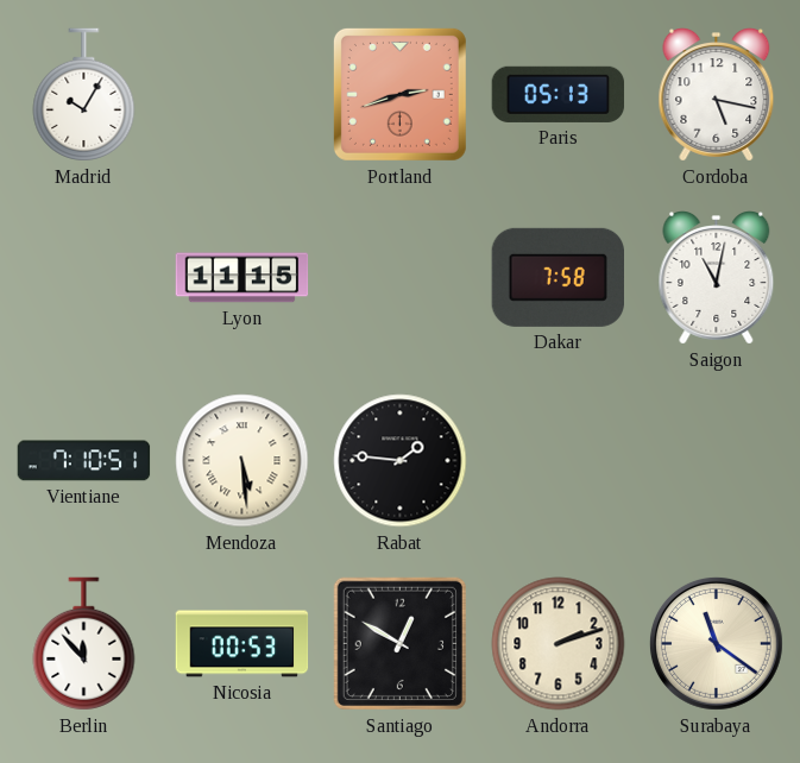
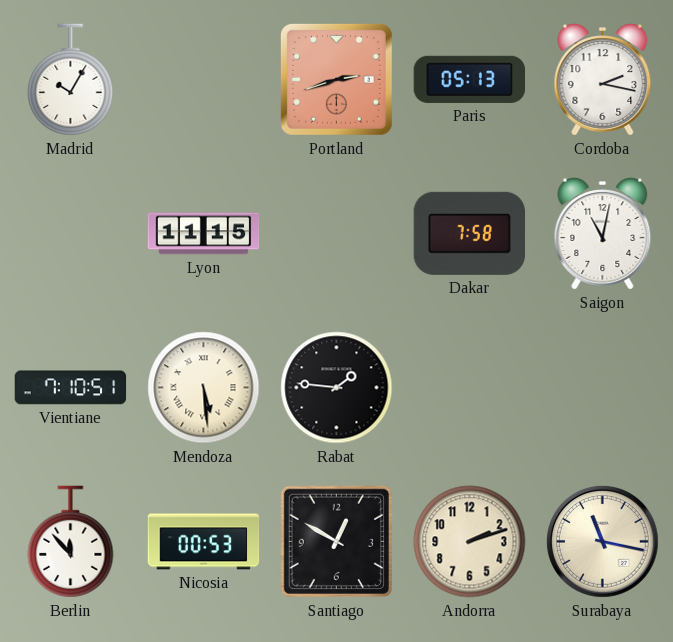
Cordoba: 5:17 -> 2:17 (603, 80)
Surabaya: 11:21 -> 11:17 (603, 542)
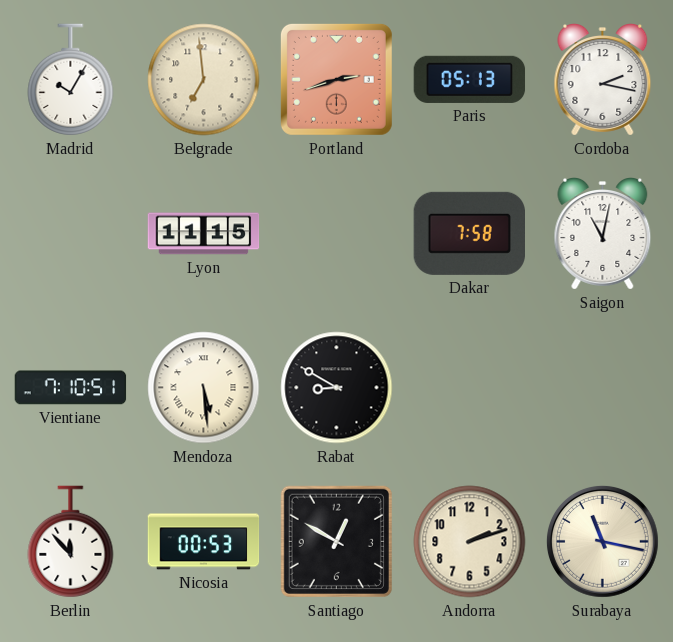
Belgrade: none -> 6:59 (204, 80)
Rabat: 1:46 -> 8:50 (337, 388)
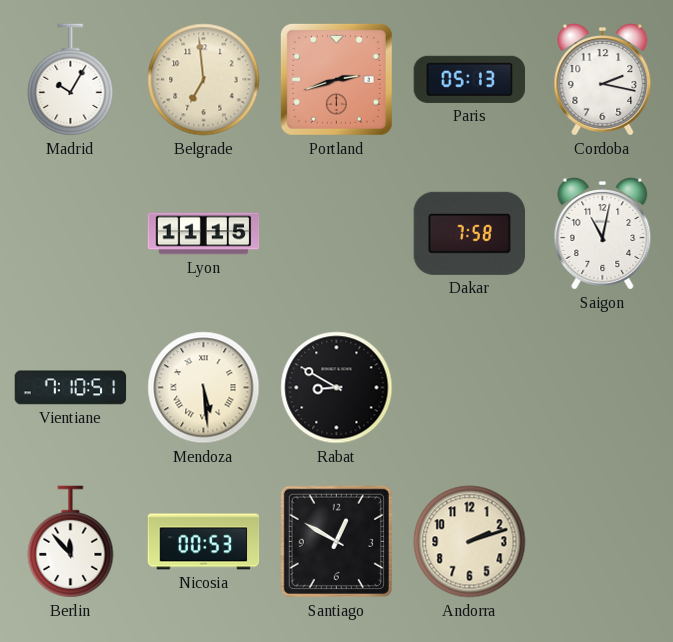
Surabaya: 11:17 -> none (603, 542)
